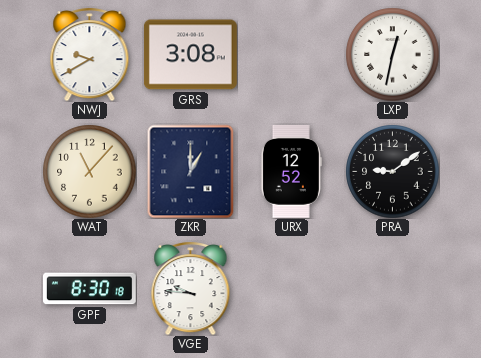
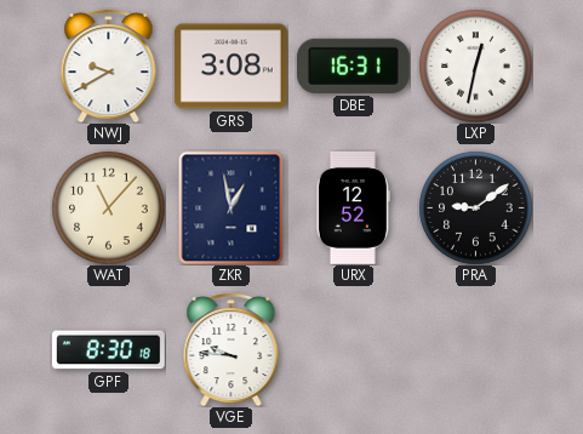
DBE: none -> 16:31 (353, 65)
ZKR: 1:00 -> 12:58 (232, 207)
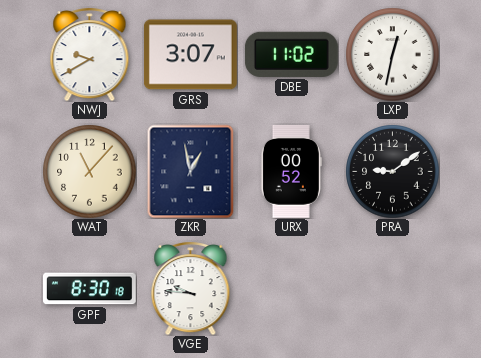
GRS: 3:08 -> 3:07 (190, 55)
DBE: 16:31 -> 11:02 (291, 54)
URX: 12:52 -> 00:52 (291, 171)
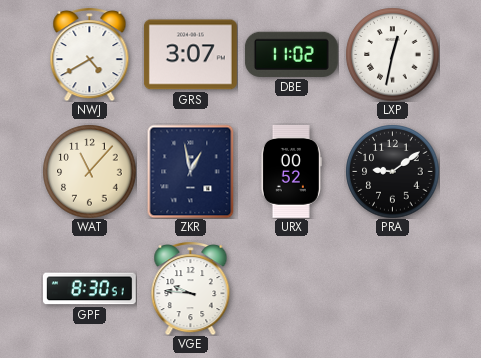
NWJ: 9:40 -> 4:40 (90, 54)
GPF: 8:30:18 -> 8:30:51 (89, 289)
